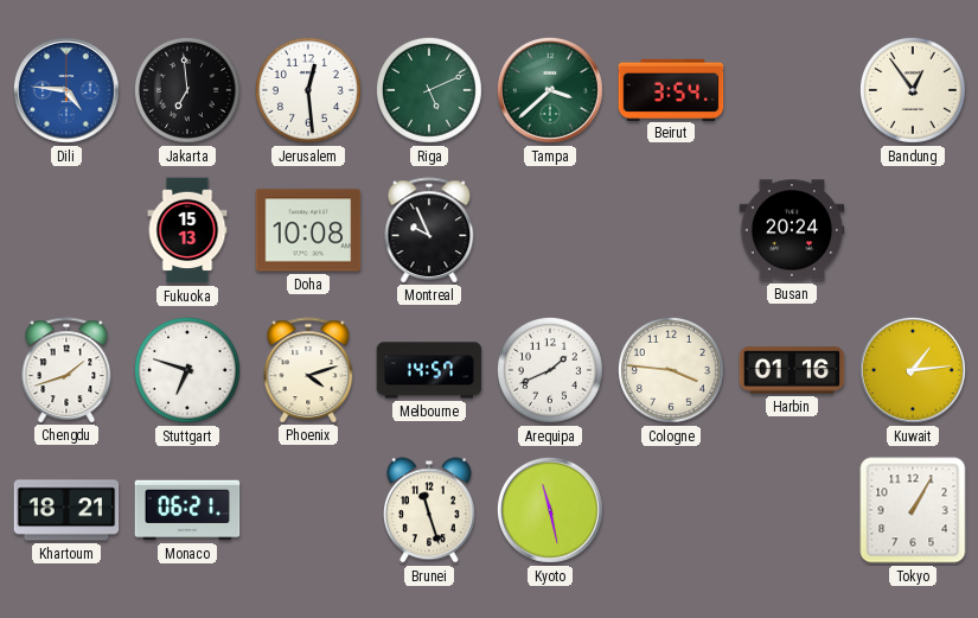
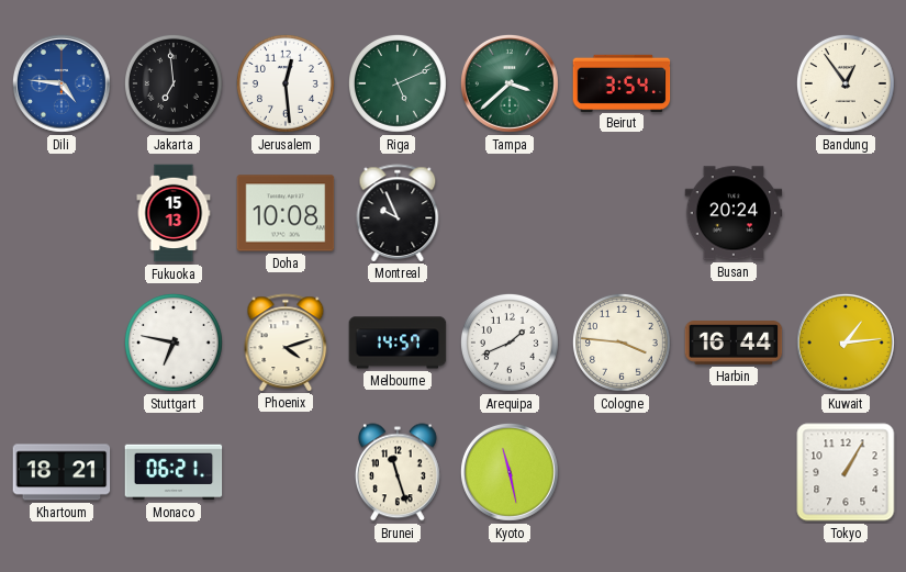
Chengdu: 1:42 -> none (66, 370)
Stuttgart: 6:48 -> 6:47 (174, 343)
Harbin: 01:16 -> 16:44 (734, 343)
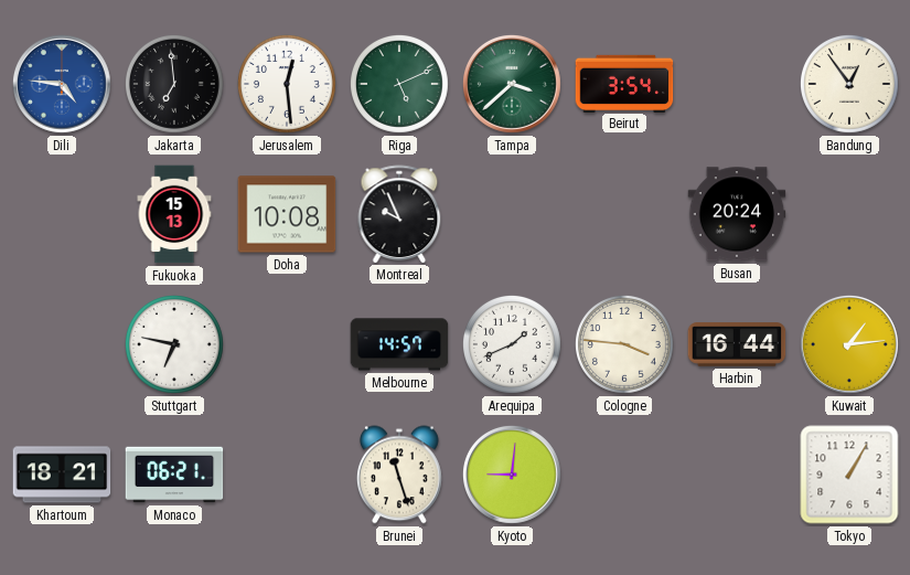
Phoenix: 4:12 -> none (286, 343)
Kyoto: 11:28 -> 9:01 (512, 475)
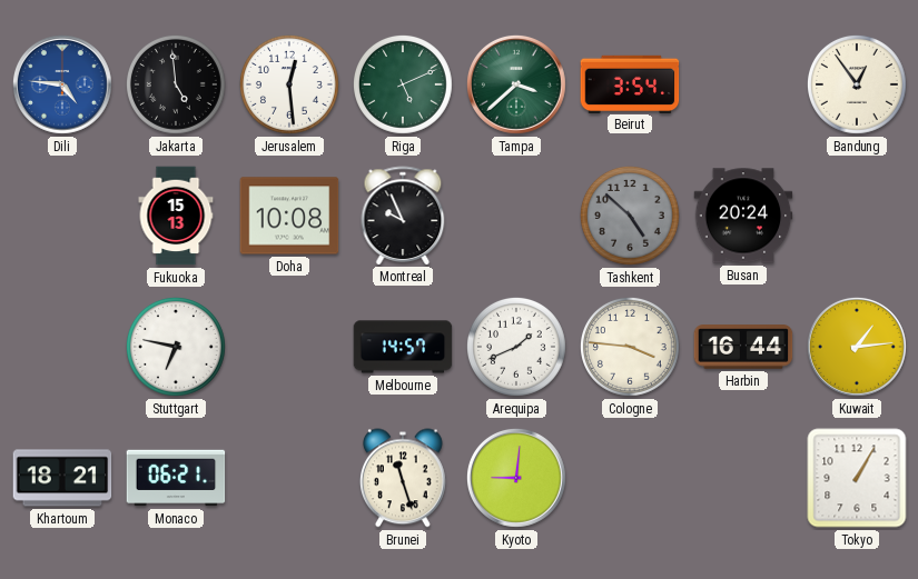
Jakarta: 6:59 -> 4:59 (176, 84)
Tashkent: none -> 4:52 (630, 216)
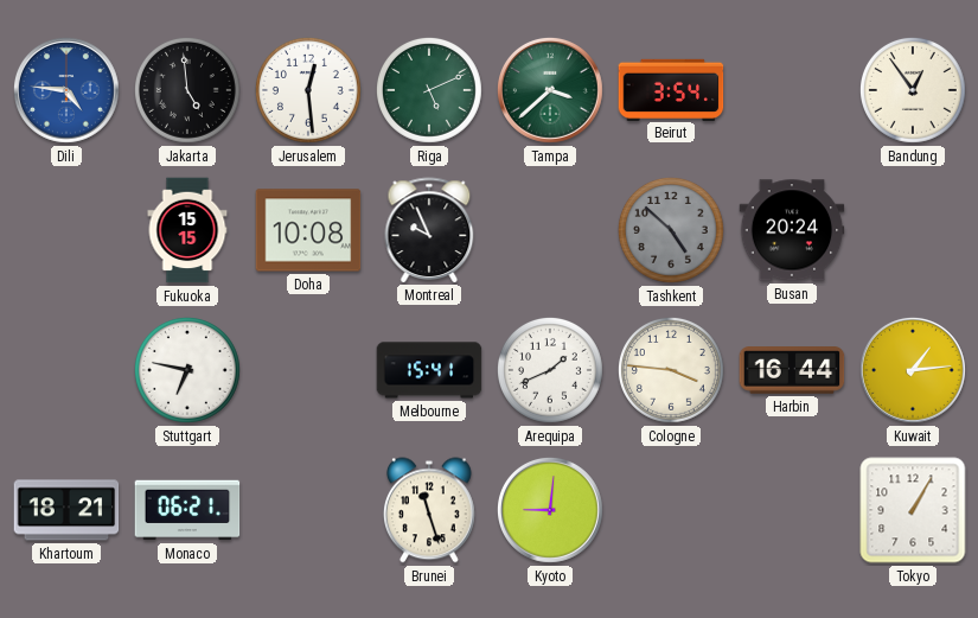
Fukuoka: 15:13 -> 15:15 (187, 230)
Melbourne: 14:57 -> 15:41 (429, 370)
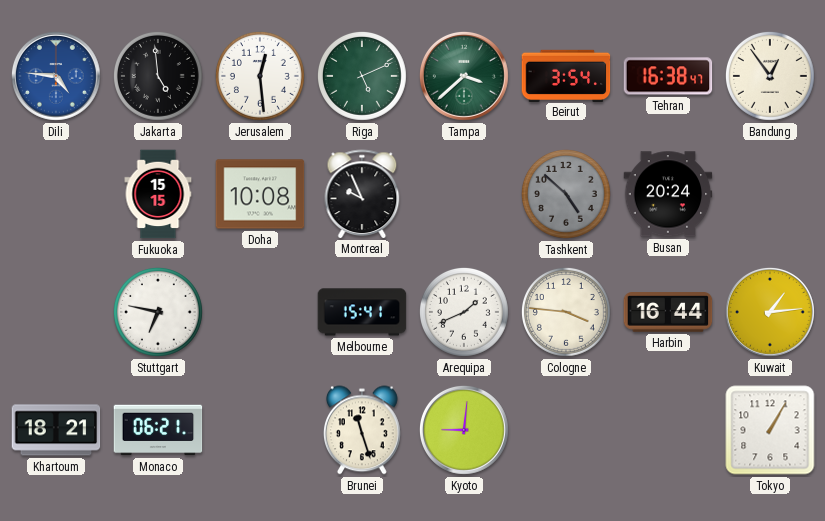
Tehran: none -> 16:38 (668, 76)
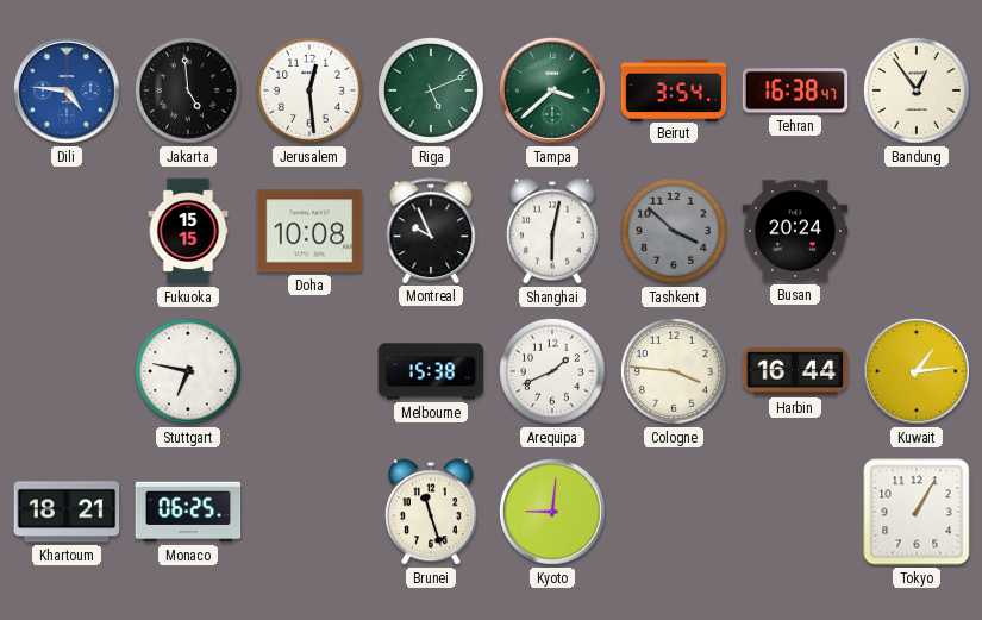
Shanghai: none -> 6:02 (552, 231)
Tashkent: 4:52 -> 3:52 (674, 231)
Melbourne: 15:41 -> 15:38 (431, 371)
Monaco: 06:21 -> 06:25 (188, 512)
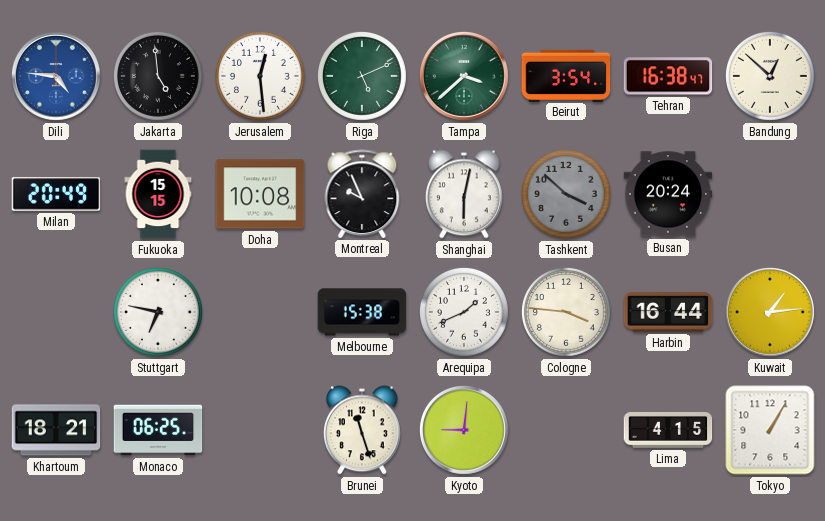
Bandung: 12:54 -> 12:52 (770, 76)
Milan: none -> 20:49 (56, 194)
Lima: none -> 4:15 (668, 431)
